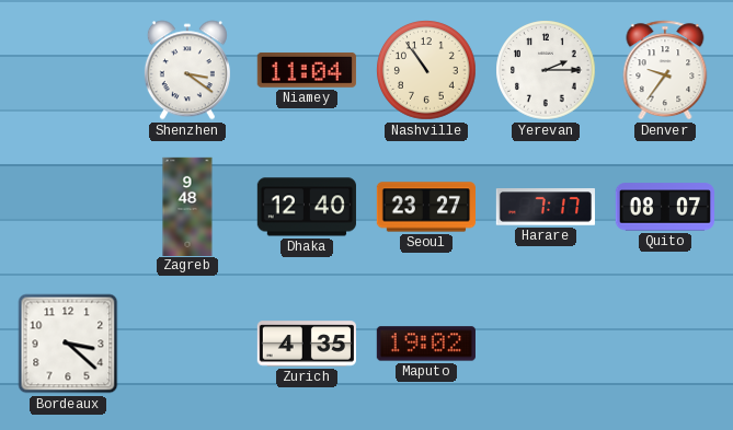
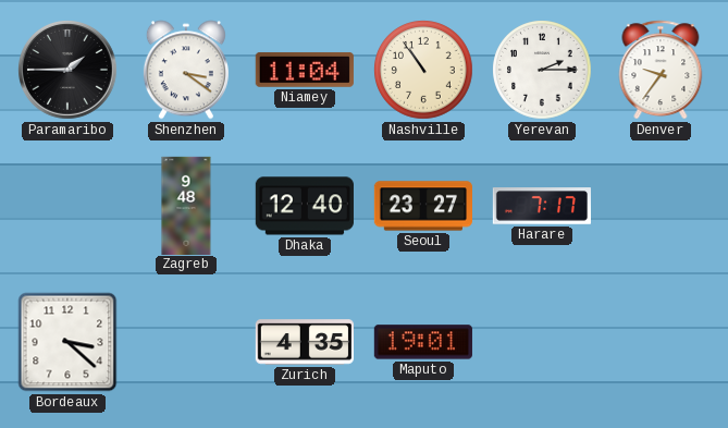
Paramaribo: none -> 1:45 (69, 71)
Quito: 08:07 -> none (665, 207)
Maputo: 19:02 -> 19:01 (423, 342)
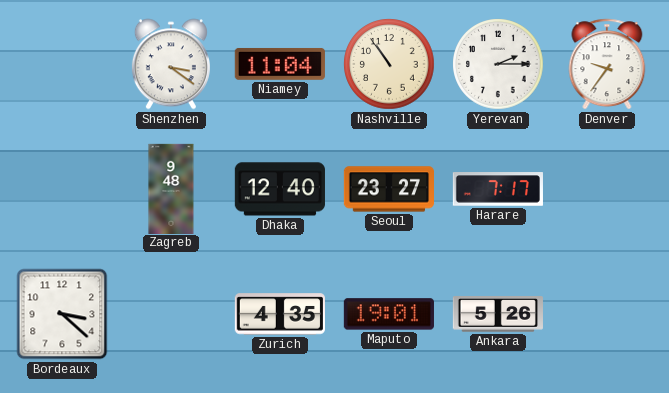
Paramaribo: 1:45 -> none (69, 71)
Ankara: none -> 5:26 (498, 314)
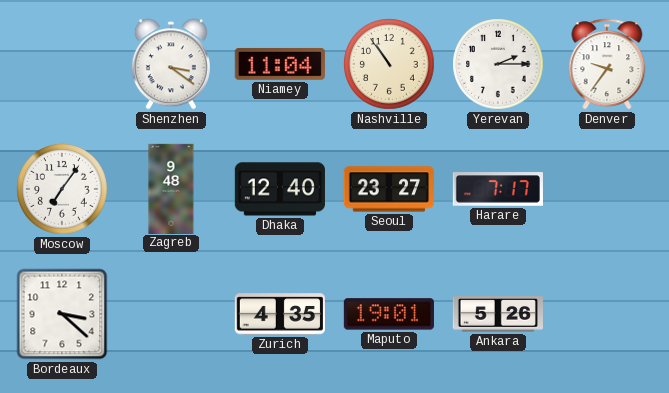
Moscow: none -> 7:06 (62, 189)
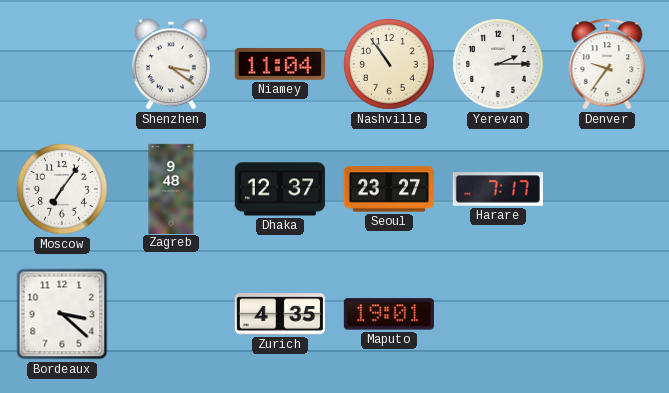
Dhaka: 12:40 -> 12:37 (280, 189)
Ankara: 5:26 -> none (498, 314)
